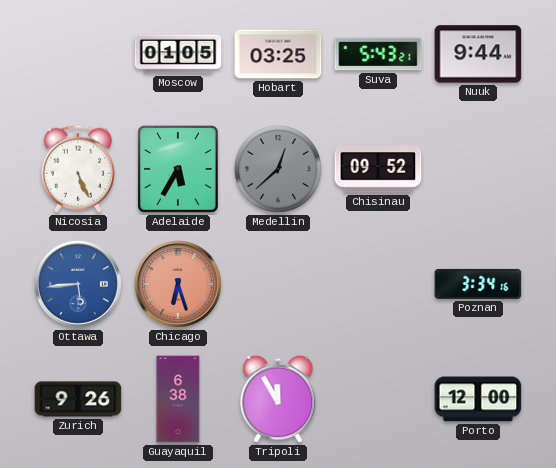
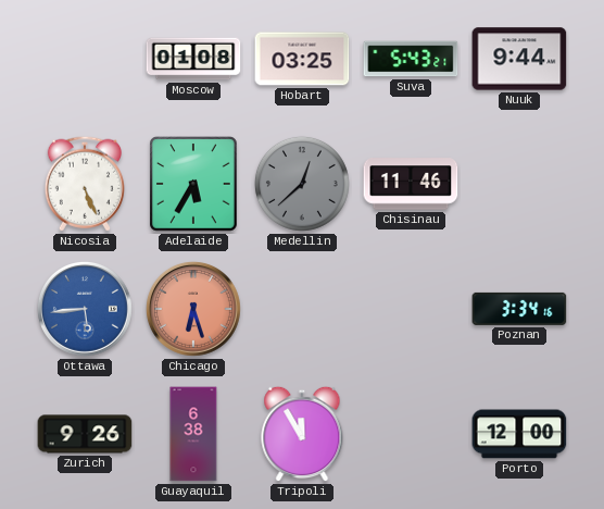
Moscow: 01:05 -> 01:08 (193, 59)
Chisinau: 09:52 -> 11:46 (411, 184)
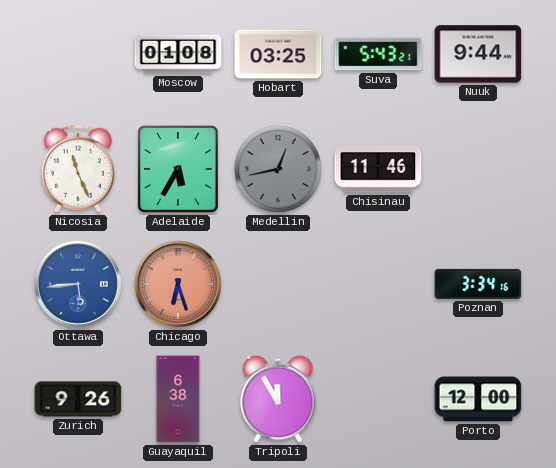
Nicosia: 5:26 -> 11:26 (78, 169)
Medellin: 12:38 -> 12:43 (278, 169)
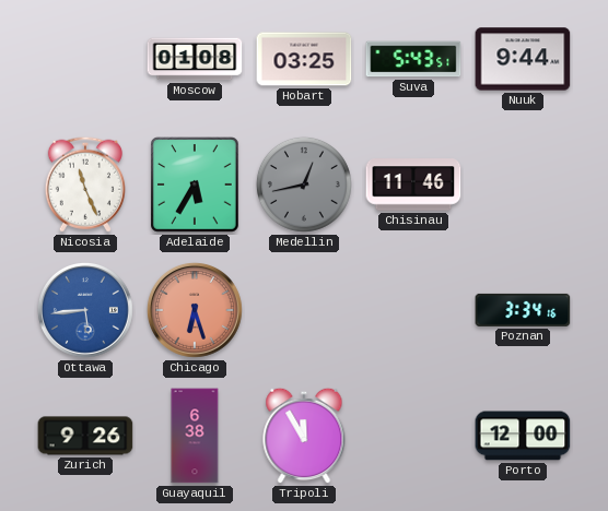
Suva: 5:43:21 -> 5:43:51 (413, 59)
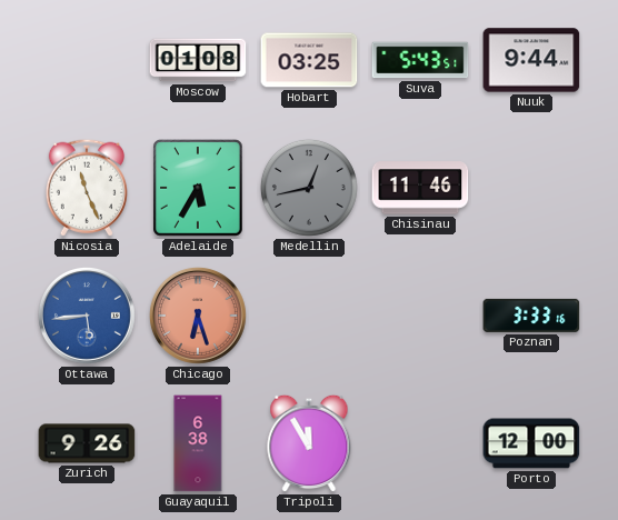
Poznan: 3:34 -> 3:33 (531, 316)
